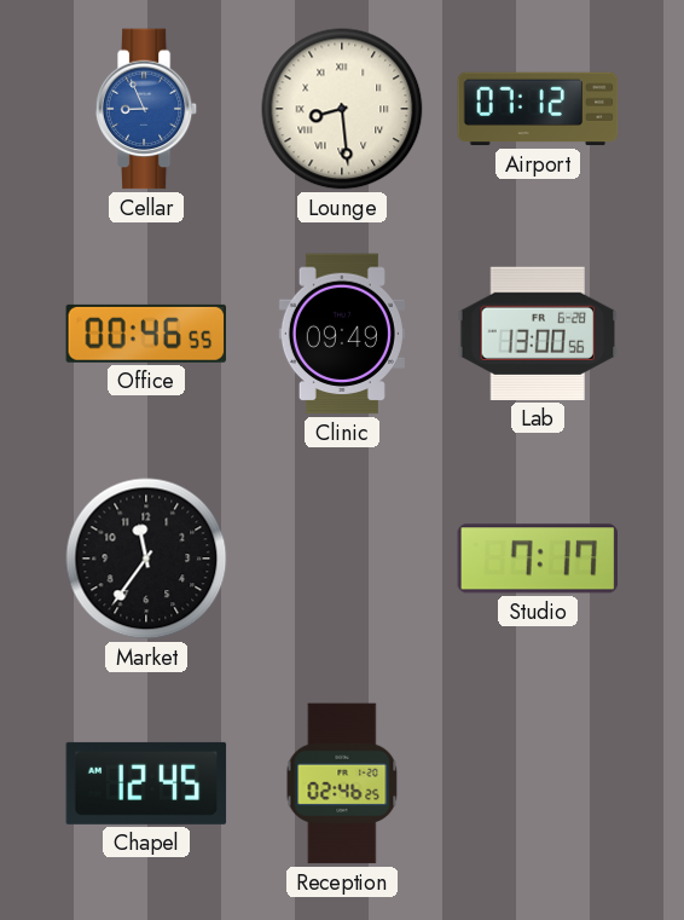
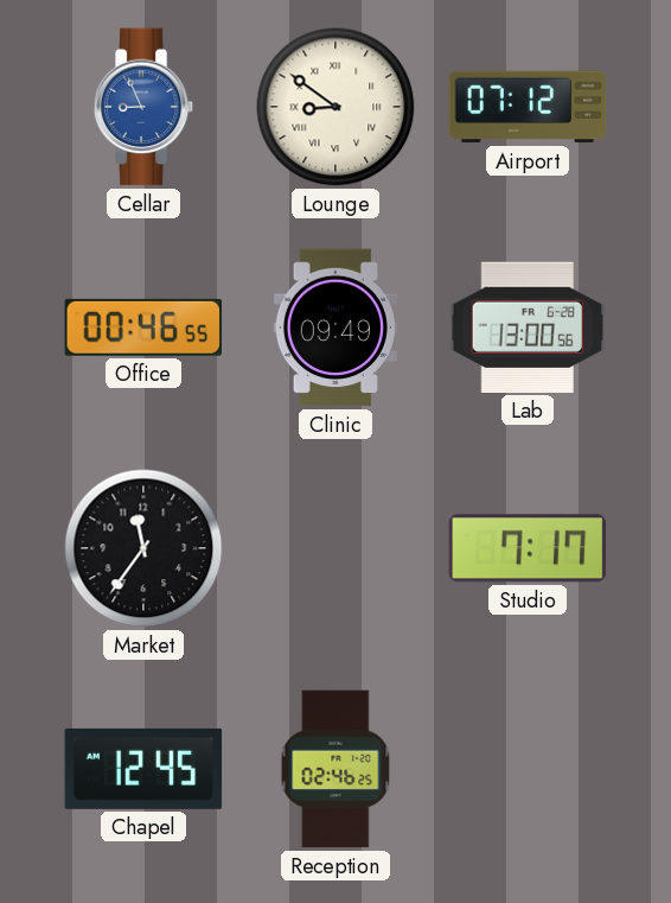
Lounge: 8:29 -> 8:51 (335, 107)
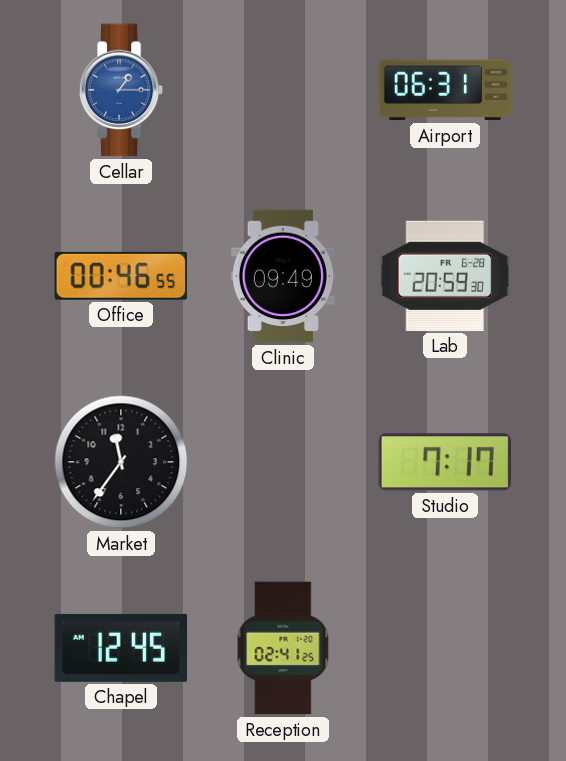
Cellar: 8:56 -> 1:15 (121, 90)
Lounge: 8:51 -> none (335, 107)
Airport: 07:12 -> 06:31 (445, 90)
Lab: 13:00 -> 20:59 (445, 276)
Reception: 02:46 -> 02:41 (283, 648)
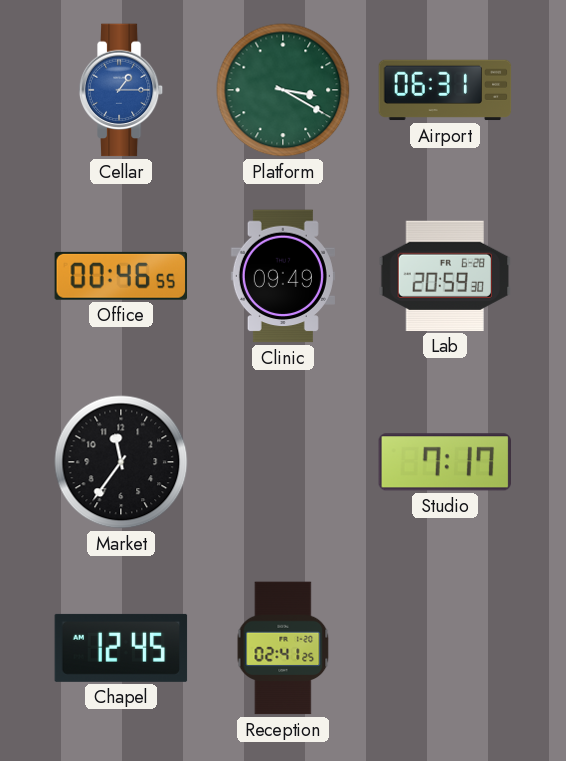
Platform: none -> 3:20 (283, 90)
